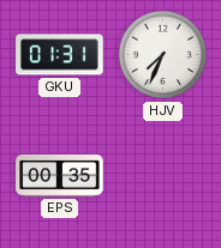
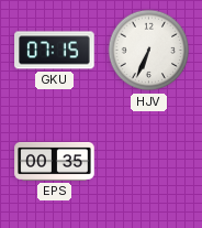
GKU: 01:31 -> 07:15 (55, 51)
HJV: 7:34 -> 6:34 (149, 51)
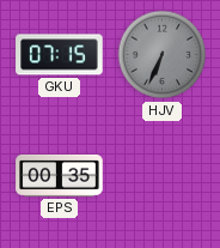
HJV dial: white -> grey (163, 55)
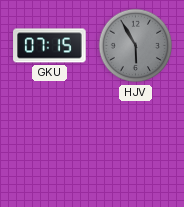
HJV: 6:34 -> 5:55 (136, 46)
EPS: 00:35 -> none (60, 175)
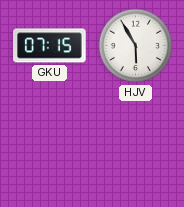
HJV dial: grey -> white (136, 46)
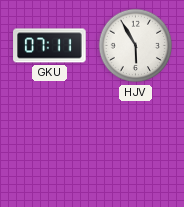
GKU: 07:15 -> 07:11 (50, 46)
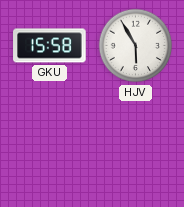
GKU: 07:11 -> 15:58 (50, 46)
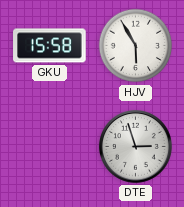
DTE: none -> 2:57 (136, 147)
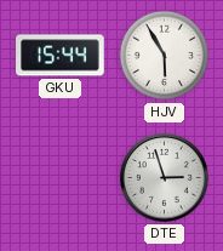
GKU: 15:58 -> 15:44 (61, 56)
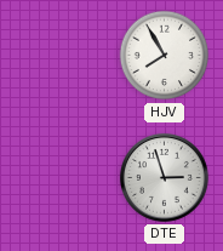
GKU: 15:44 -> none (61, 56)
HJV: 5:55 -> 7:55 (165, 56)
